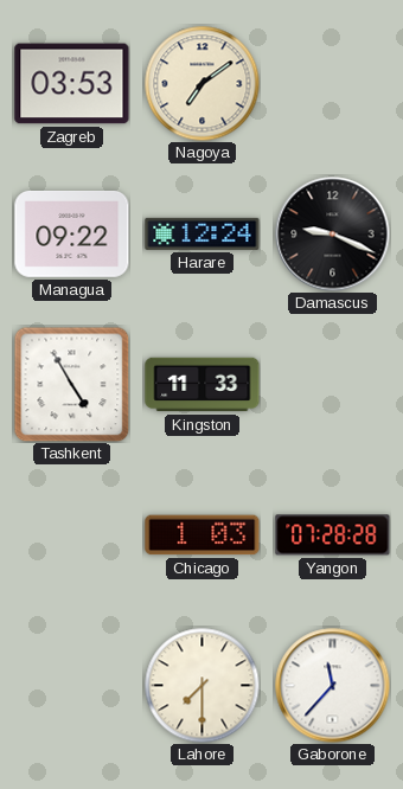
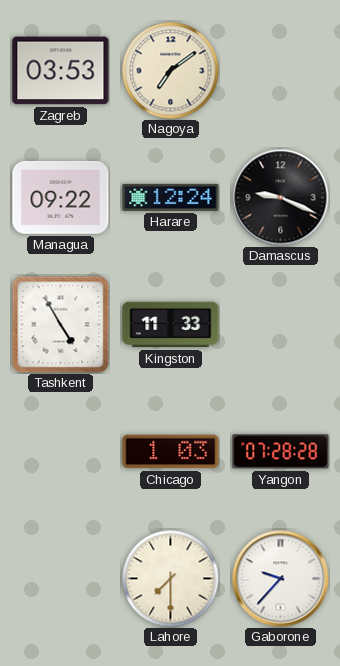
Gaborone: 11:37 -> 9:37 (281, 579)
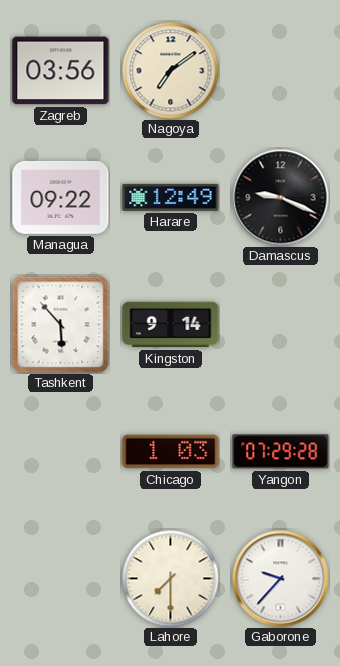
Zagreb: 03:53 -> 03:56 (61, 71)
Harare: 12:24 -> 12:49 (171, 197)
Tashkent: 4:55 -> 5:53 (60, 324)
Kingston: 11:33 -> 9:14 (171, 325)
Yangon: 07:28 -> 07:29 (281, 452)
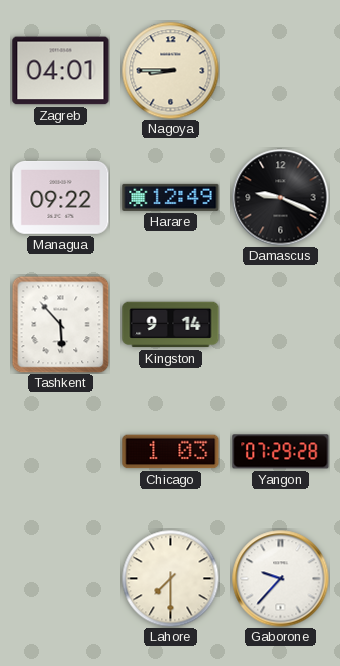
Zagreb: 03:56 -> 04:01 (61, 71)
Nagoya: 7:09 -> 8:45 (170, 70)
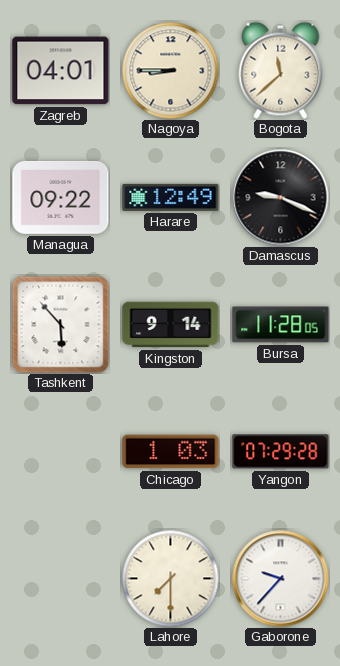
Bogota: none -> 11:38 (281, 70)
Bursa: none -> 11:28 (281, 325)
